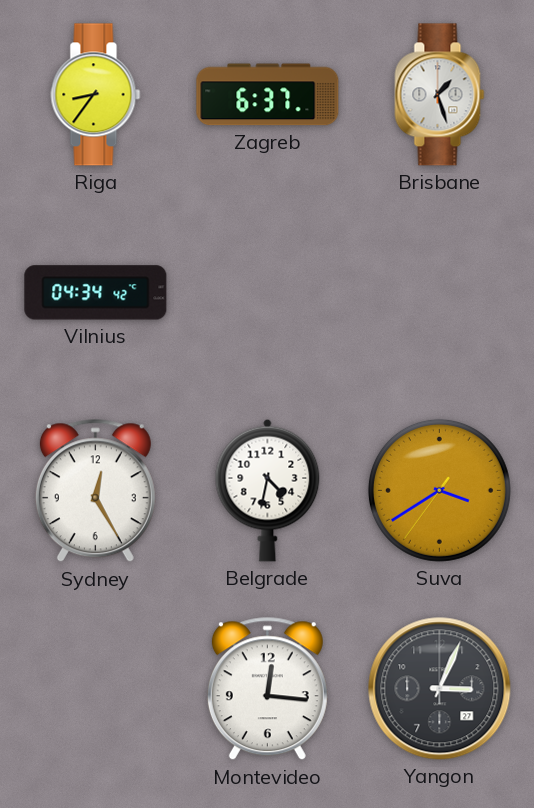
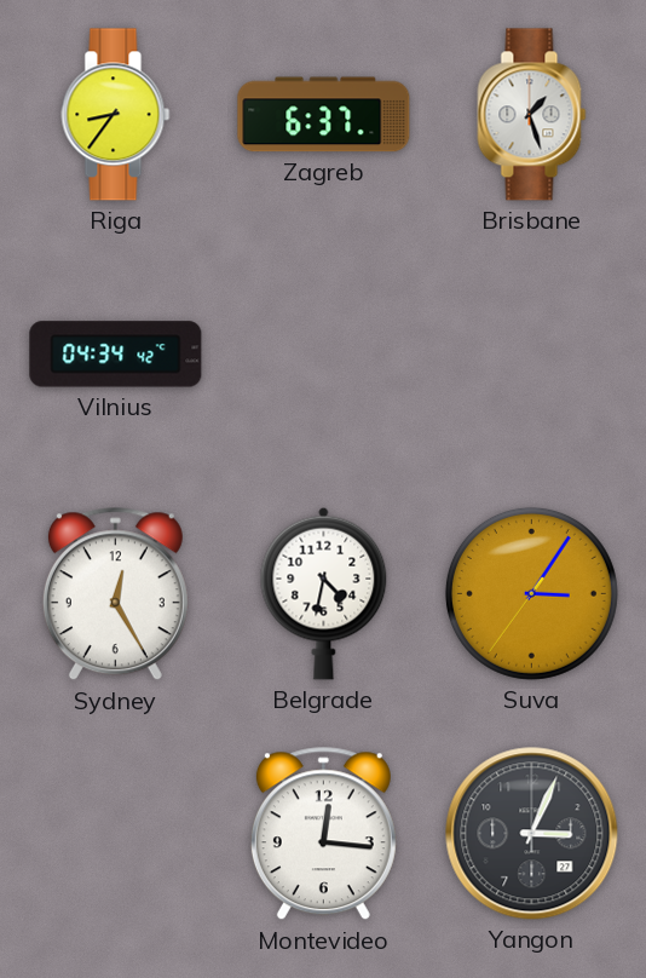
Suva: 3:39 -> 3:05 (531, 593)
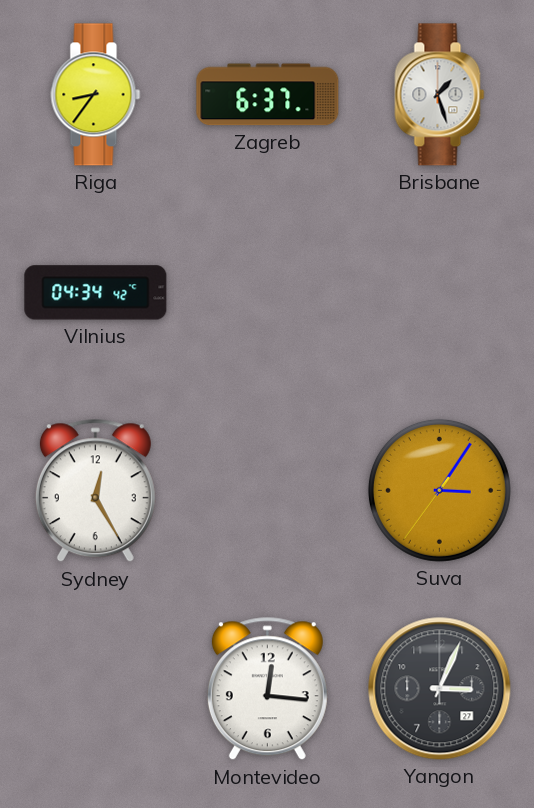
Belgrade: 4:32 -> none (324, 593)
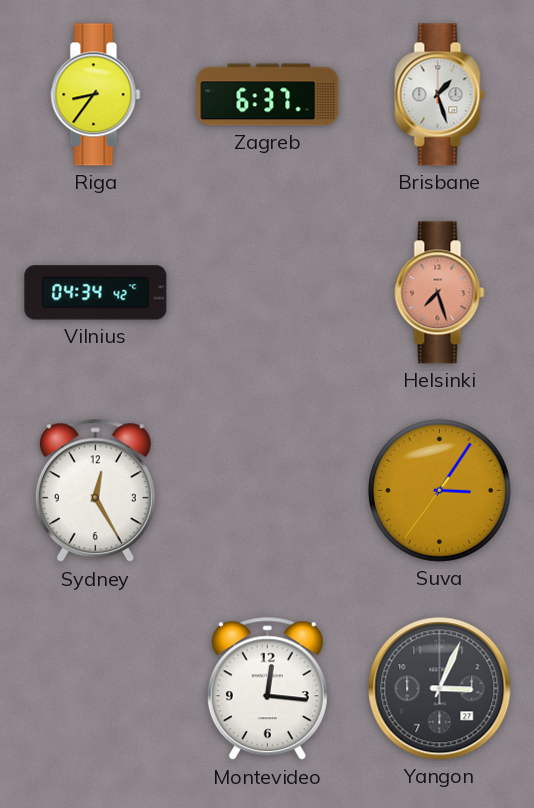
Helsinki: none -> 7:27 (440, 293)
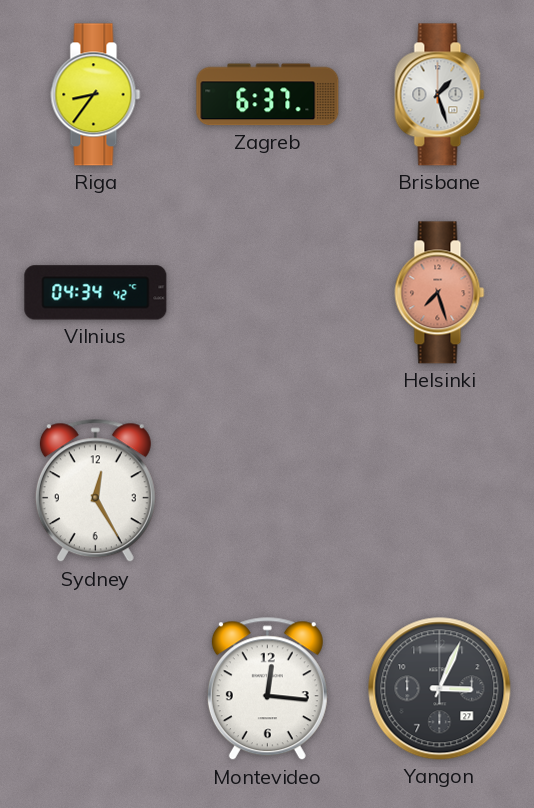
Suva: 3:05 -> none (439, 490)
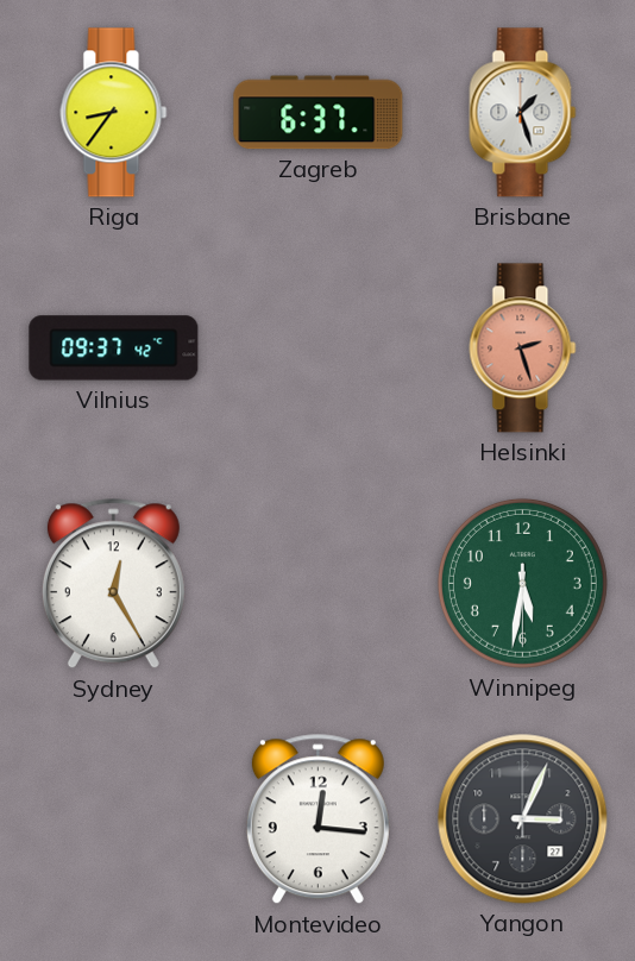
Vilnius: 04:34 -> 09:37 (114, 348)
Helsinki: 7:27 -> 2:27 (523, 348)
Winnipeg: none -> 5:31 (522, 583)
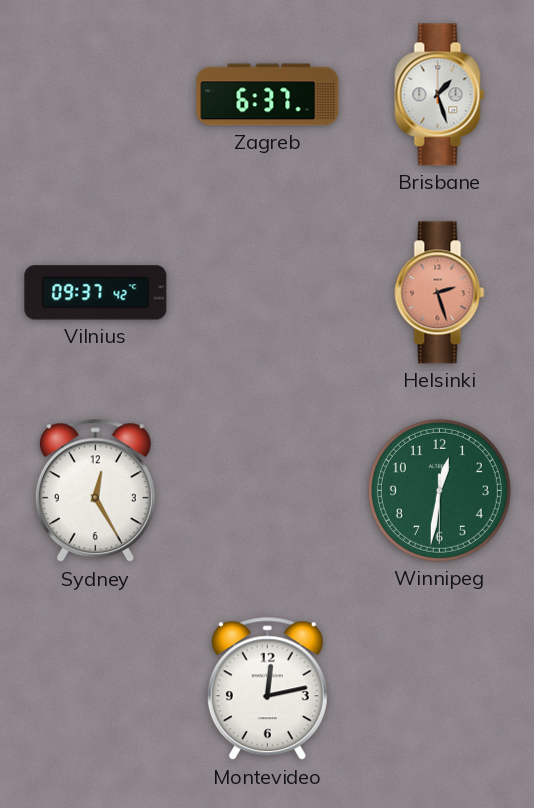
Riga: 8:36 -> none (114, 113)
Winnipeg: 5:31 -> 12:31 (439, 490)
Montevideo: 12:16 -> 12:13 (267, 689)
Yangon: 3:04 -> none (523, 819)
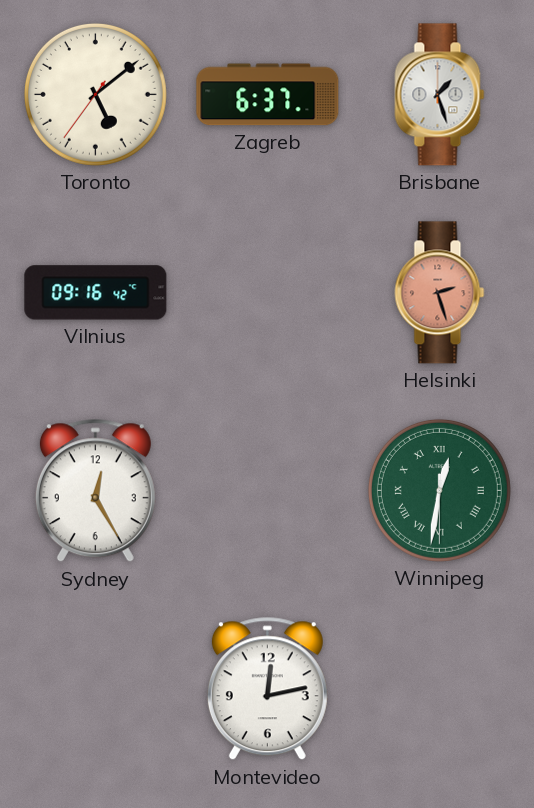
Toronto: none -> 5:08 (95, 94)
Vilnius: 09:37 -> 09:16 (96, 293)
Winnipeg numerals: Arabic -> Roman (439, 490)
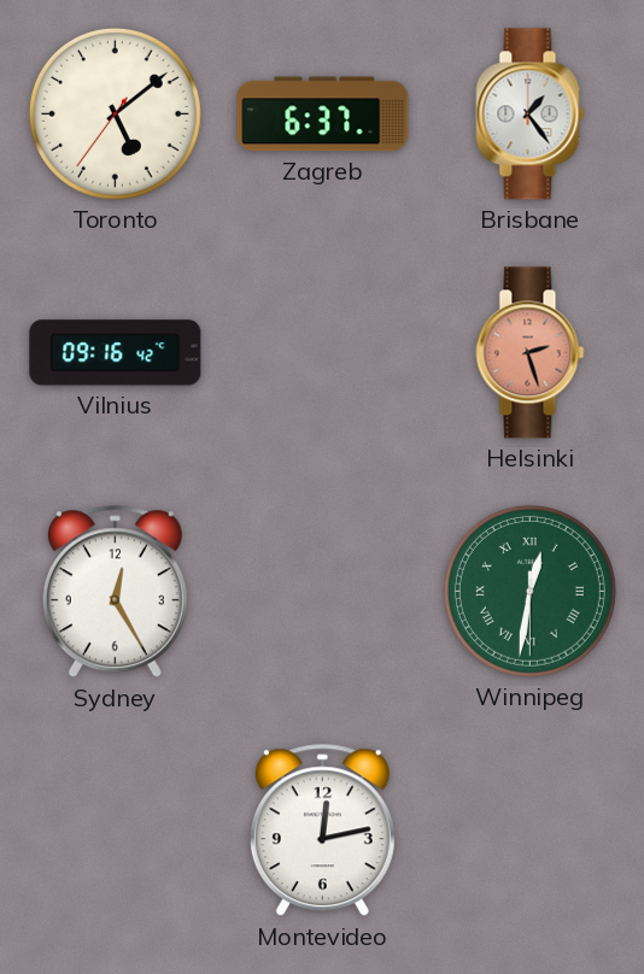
Brisbane: 1:27 -> 1:24 (531, 115)
